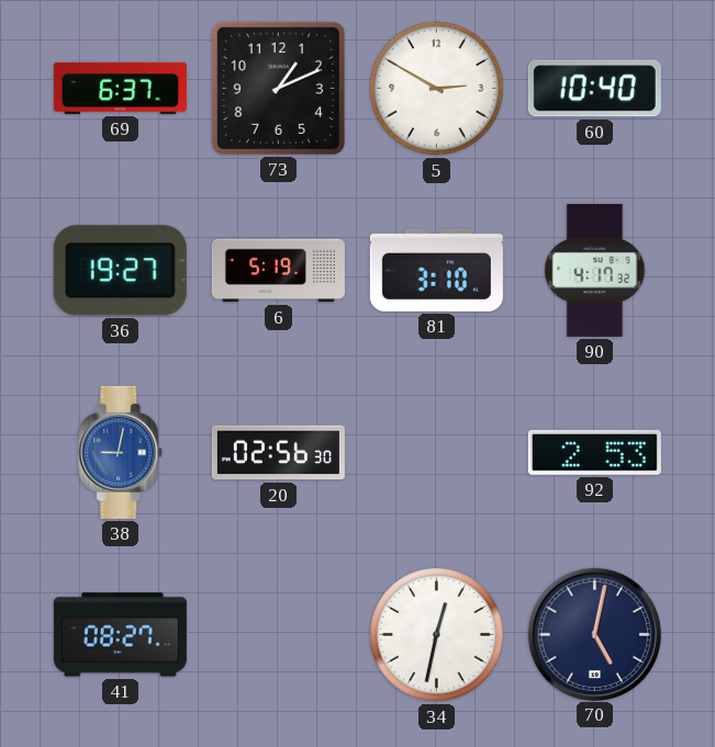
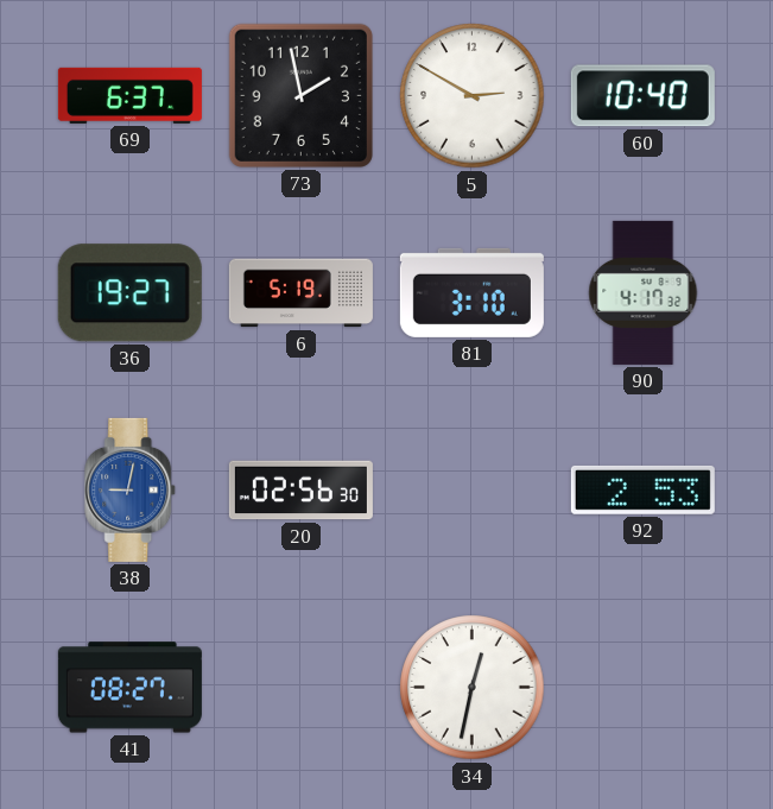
73: 1:11 -> 1:58 (300, 95)
70: 5:02 -> none (594, 634)
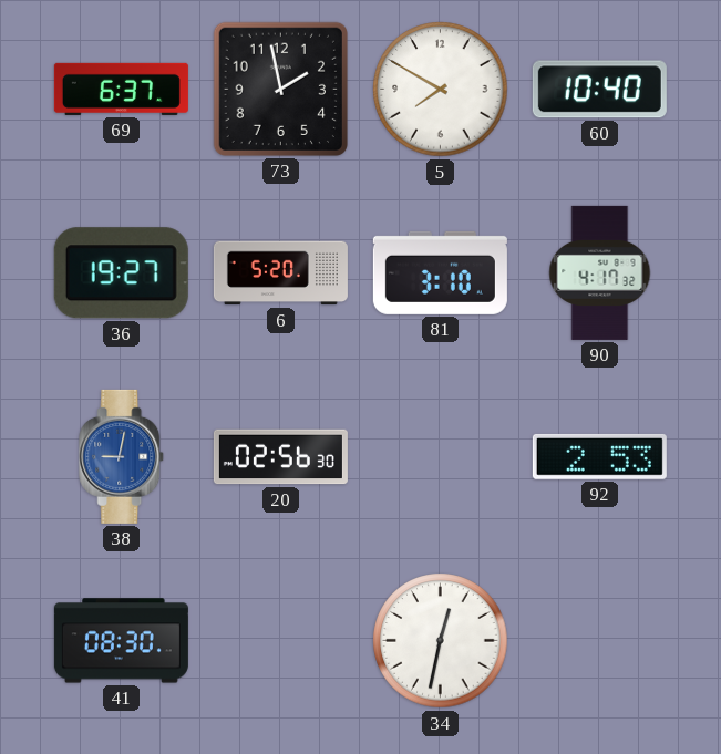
5: 2:50 -> 7:50 (441, 90)
6: 5:19 -> 5:20 (280, 273)
41: 08:27 -> 08:30 (121, 641)
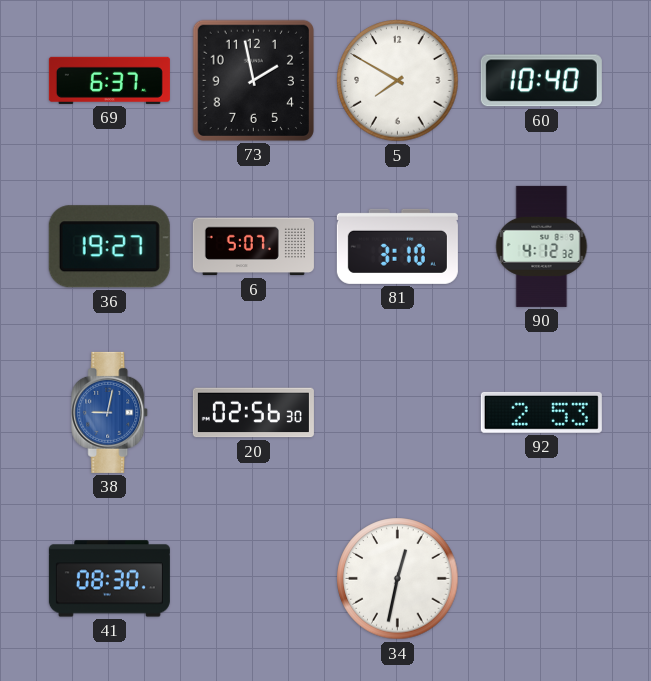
6: 5:20 -> 5:07 (253, 247)
90: 4:17 -> 4:12 (542, 246)
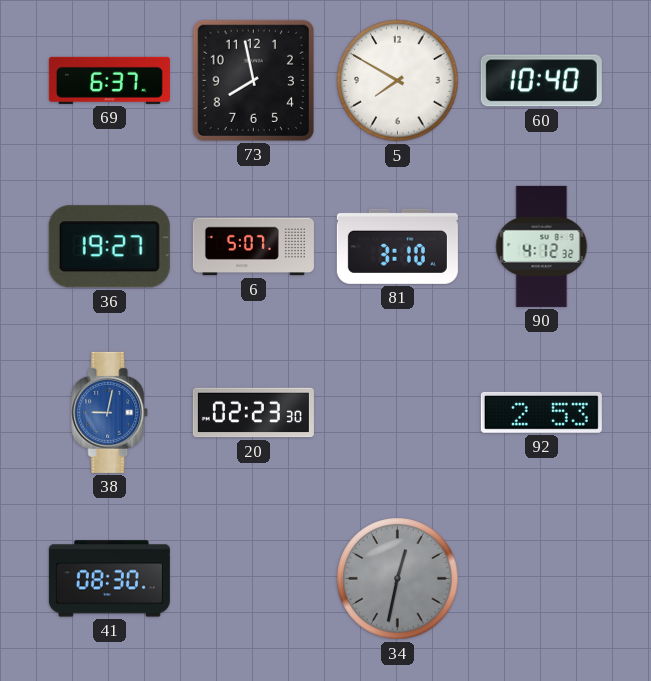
73: 1:58 -> 7:58 (253, 80)
20: 02:56 -> 02:23 (253, 413)
34 dial: white -> grey (398, 579)
